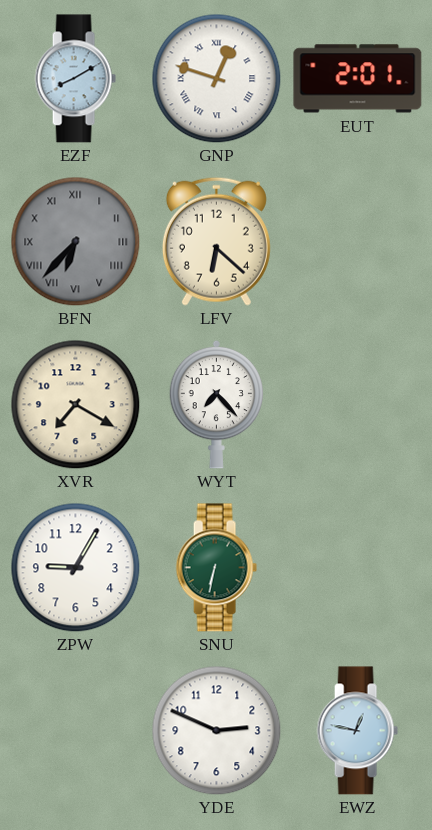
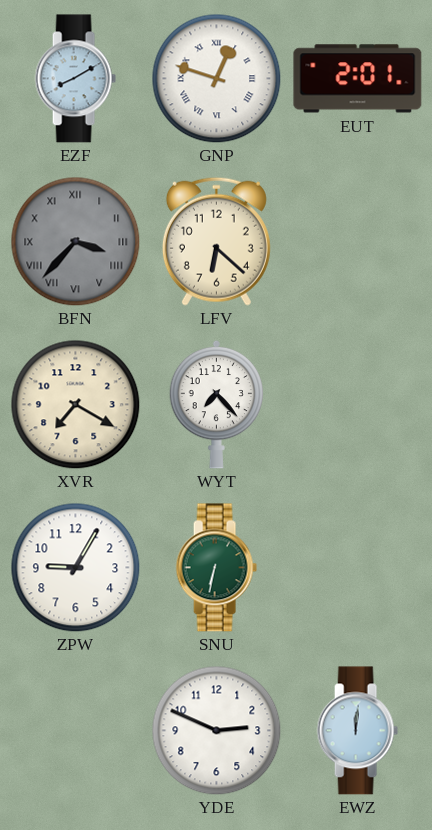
BFN: 6:37 -> 3:37 (75, 241)
EWZ: 12:47 -> 12:01 (357, 731)
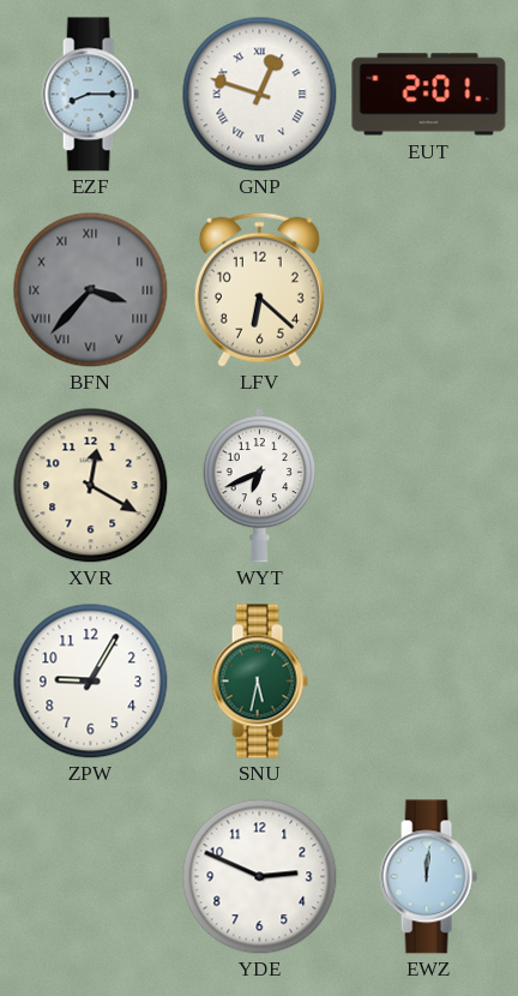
EZF: 8:10 -> 8:15 (90, 95)
XVR: 7:20 -> 12:20 (90, 485)
WYT: 7:23 -> 6:41 (260, 485)
SNU: 6:32 -> 5:32 (259, 682)
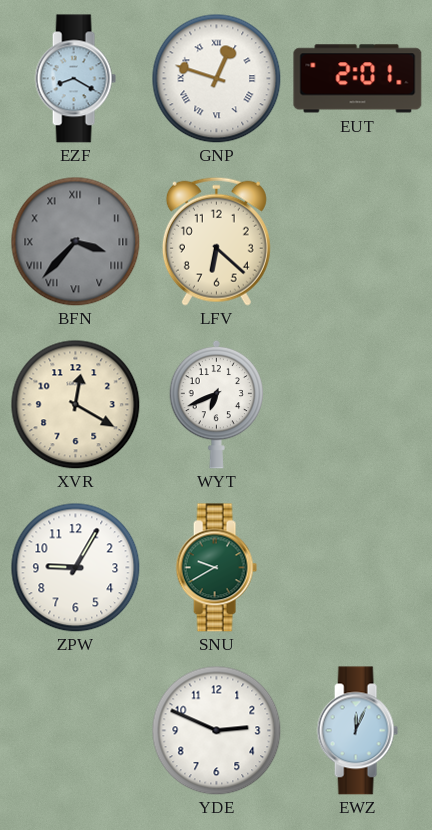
EZF: 8:15 -> 8:20 (75, 79)
SNU: 5:32 -> 9:40 (216, 568)
EWZ: 12:01 -> 12:04 (357, 731)
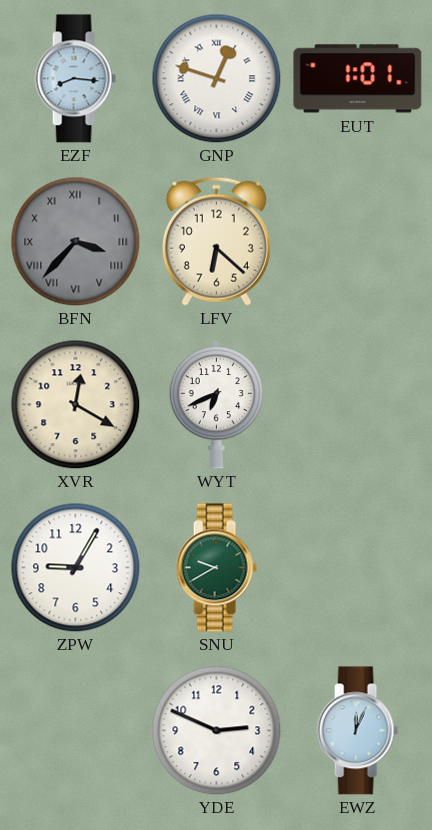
EZF: 8:20 -> 8:16 (75, 79)
EUT: 2:01 -> 1:01 (358, 79)
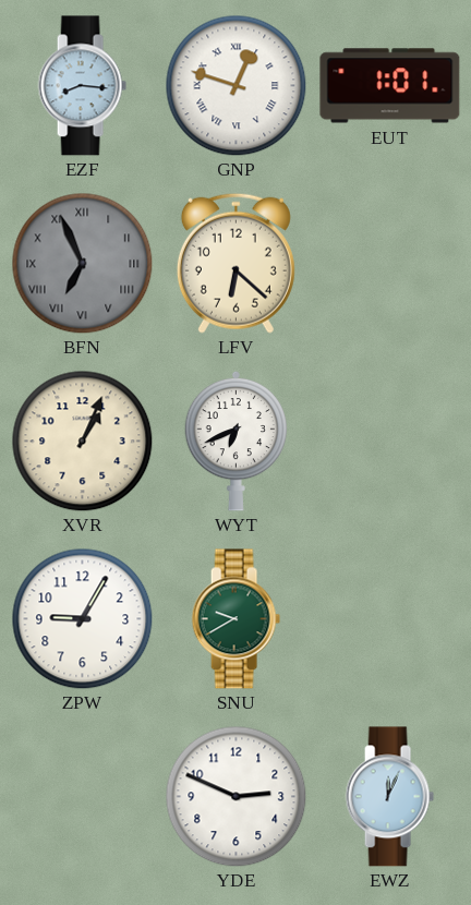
BFN: 3:37 -> 6:56 (82, 263)
XVR: 12:20 -> 1:04 (82, 441)
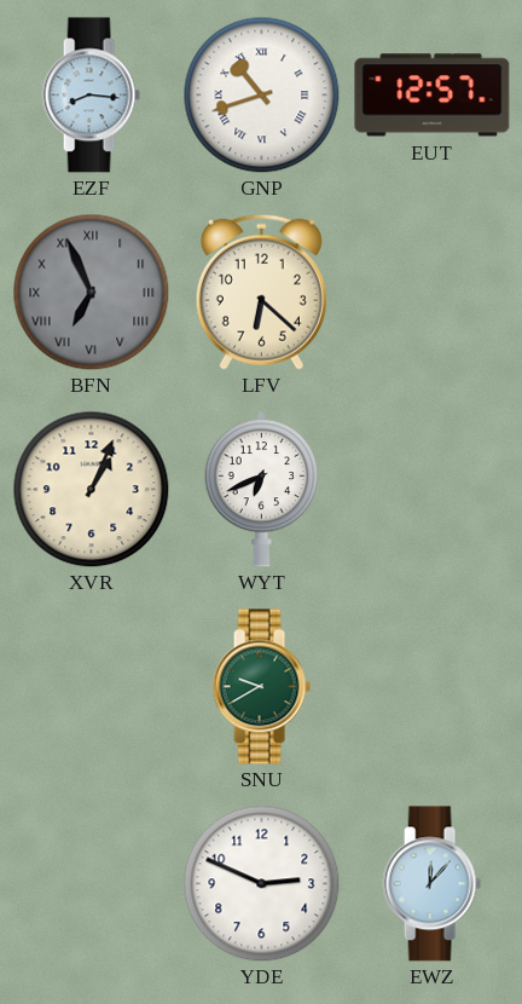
GNP: 12:48 -> 10:42 (261, 94)
EUT: 1:01 -> 12:57 (433, 96)
ZPW: 9:05 -> none (82, 618)
EWZ: 12:04 -> 12:07 (431, 884)
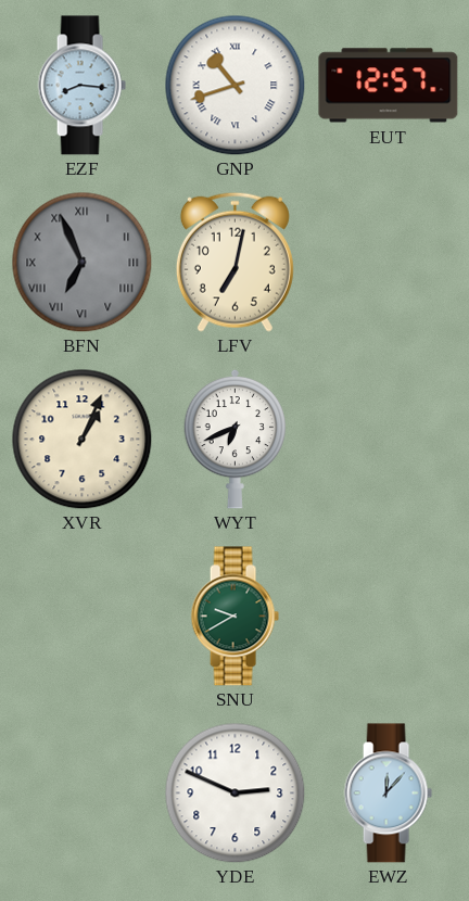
LFV: 6:22 -> 7:02 (234, 262)
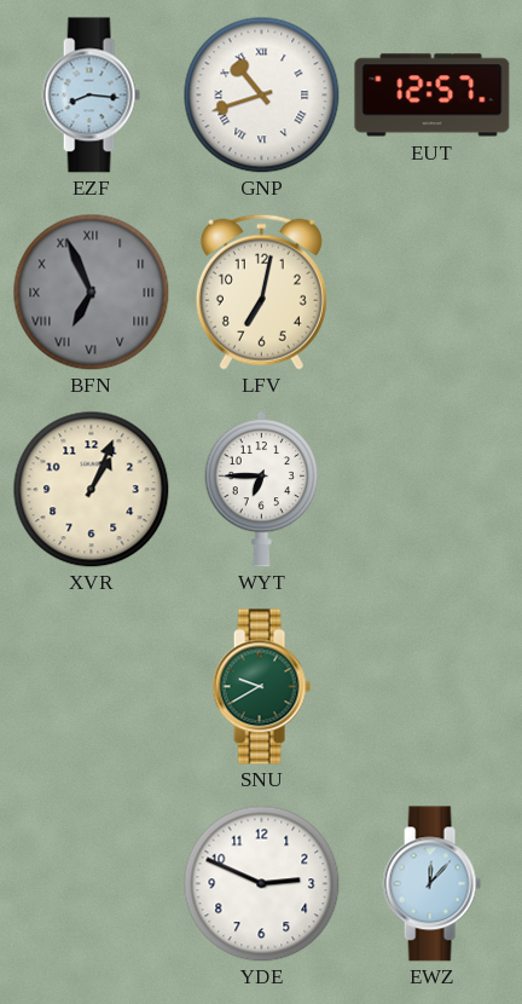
WYT: 6:41 -> 6:45 (262, 489)
